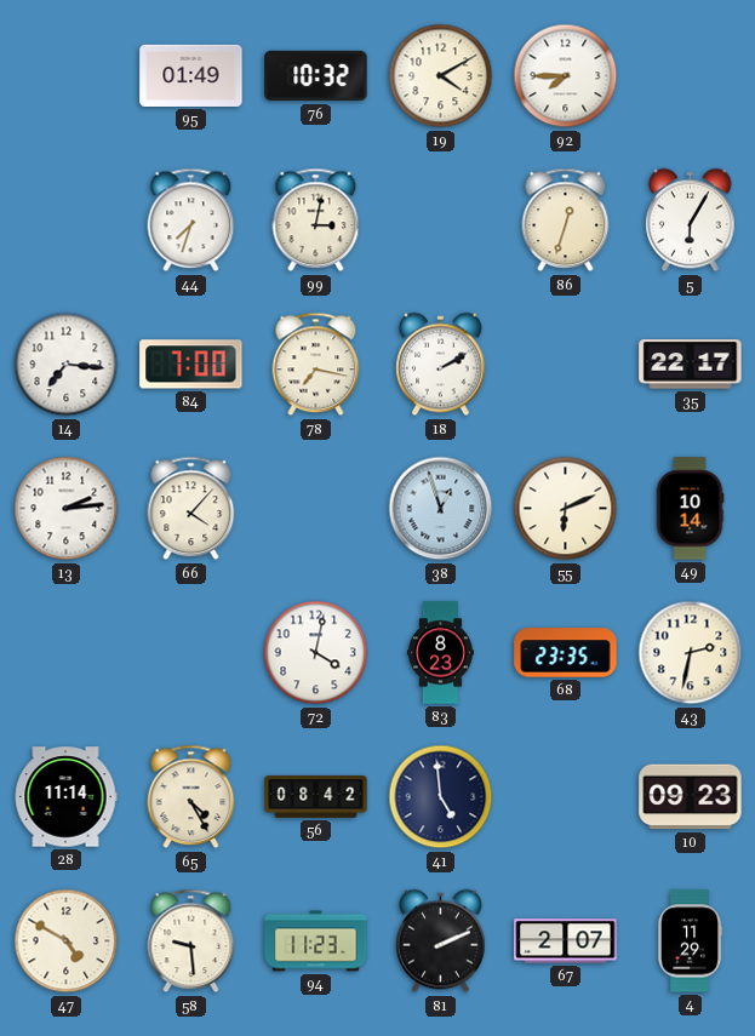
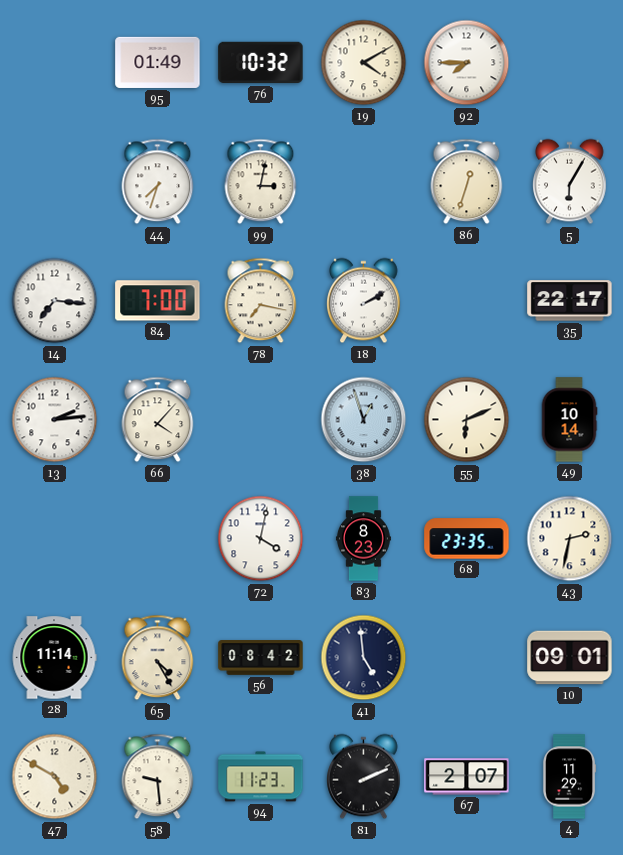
10: 09:23 -> 09:01 (570, 658)
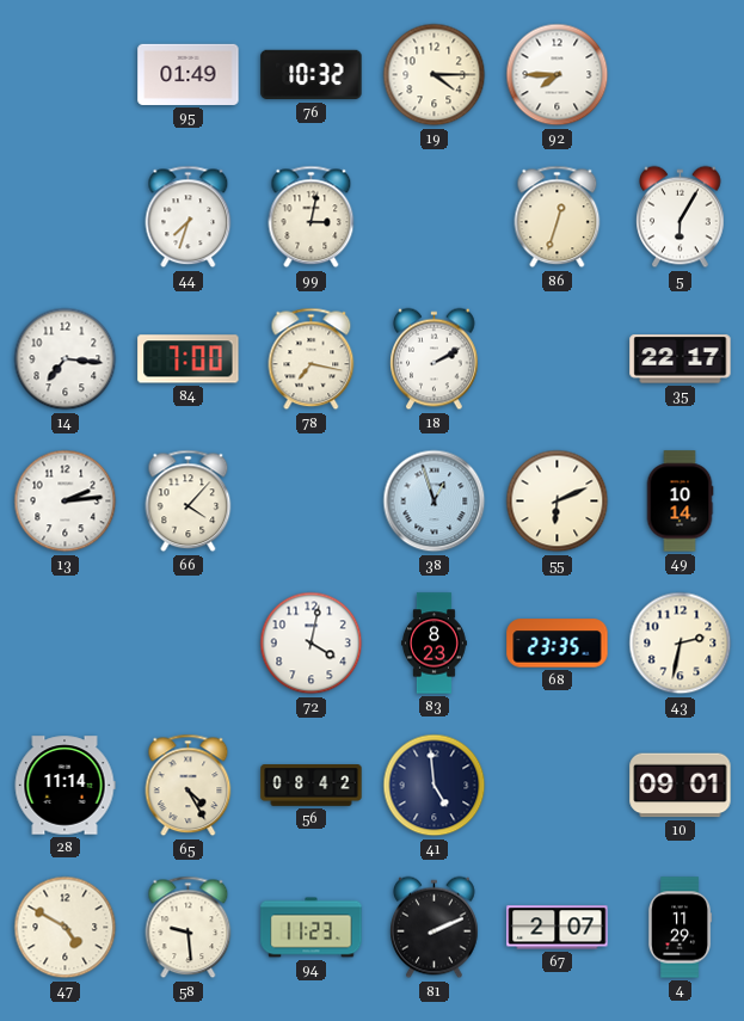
19: 4:10 -> 4:15 (435, 75)
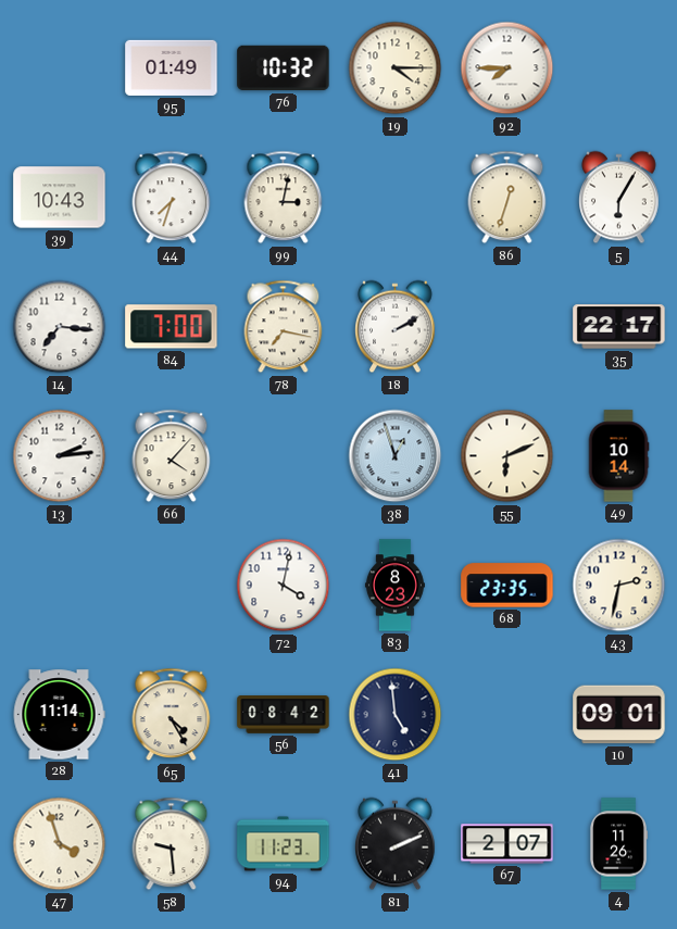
39: none -> 10:43 (60, 198)
47: 4:50 -> 3:57 (60, 844)
4: 11:29 -> 11:26 (618, 844)
